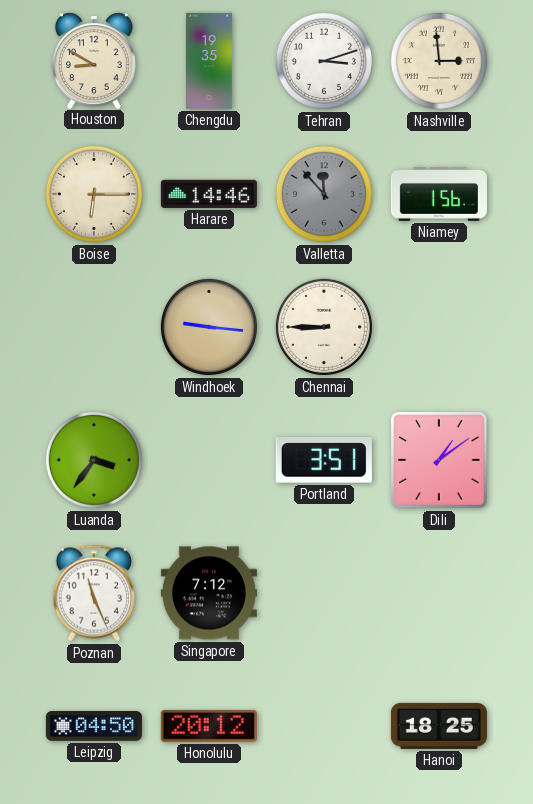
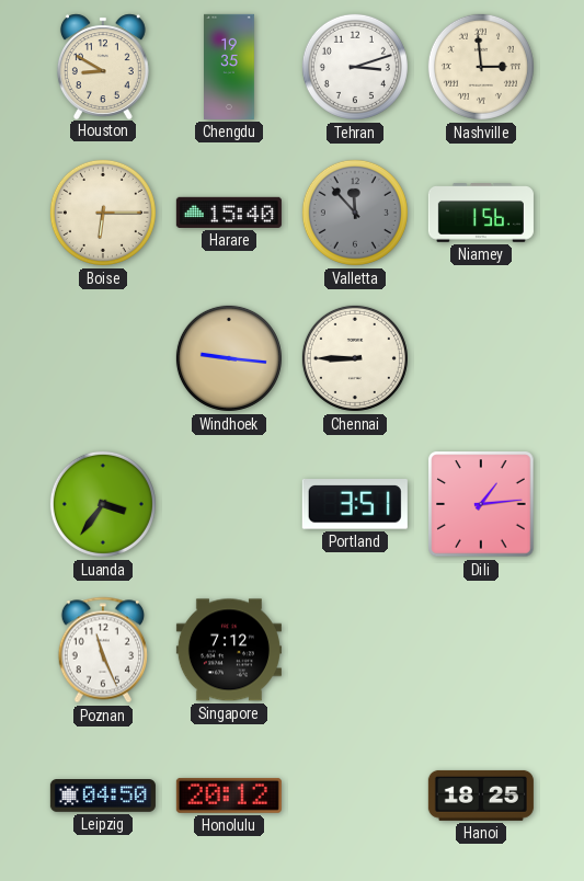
Harare: 14:46 -> 15:40 (229, 213)
Dili: 1:09 -> 1:14 (481, 504)
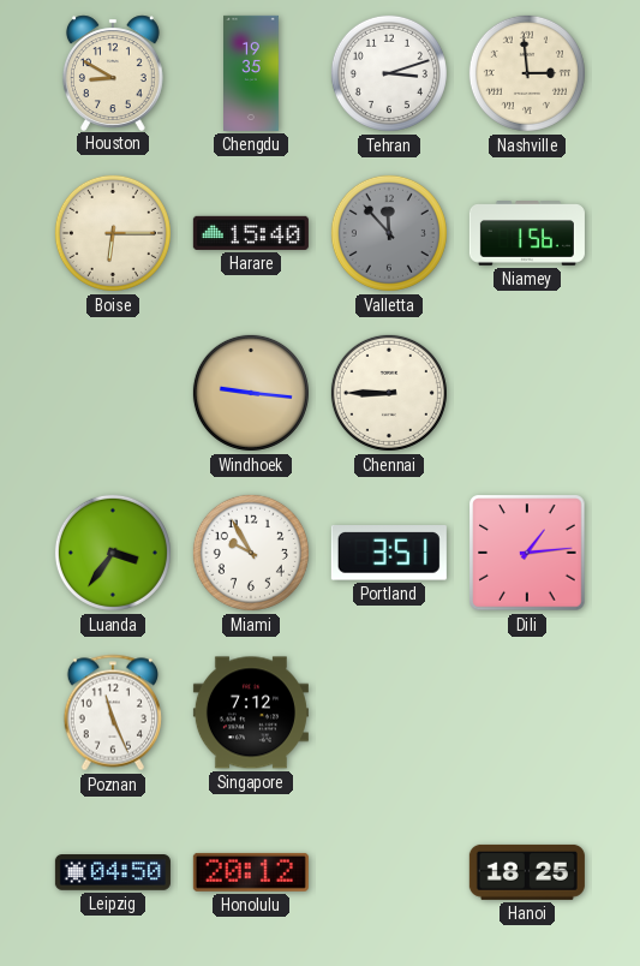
Miami: none -> 9:55 (251, 553)
